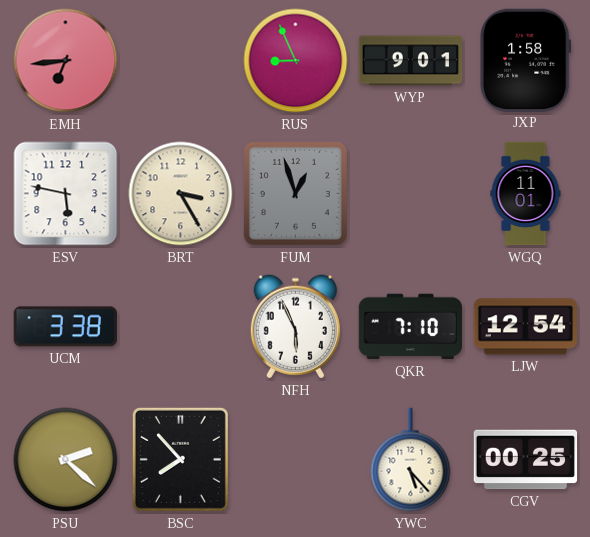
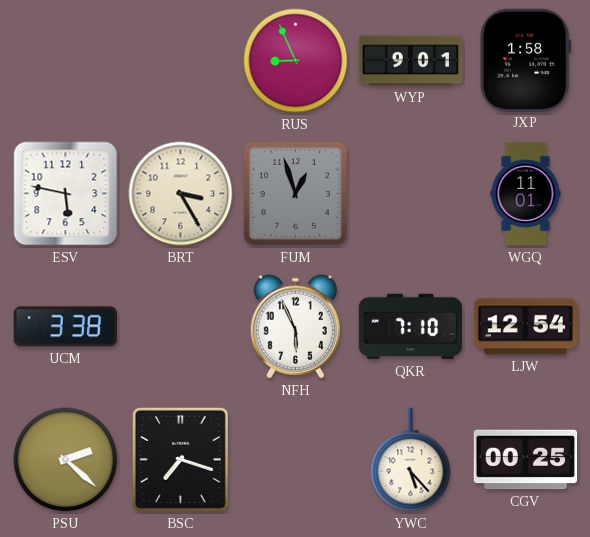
EMH: 6:44 -> none (66, 61)
BSC: 7:53 -> 7:18 (180, 459)
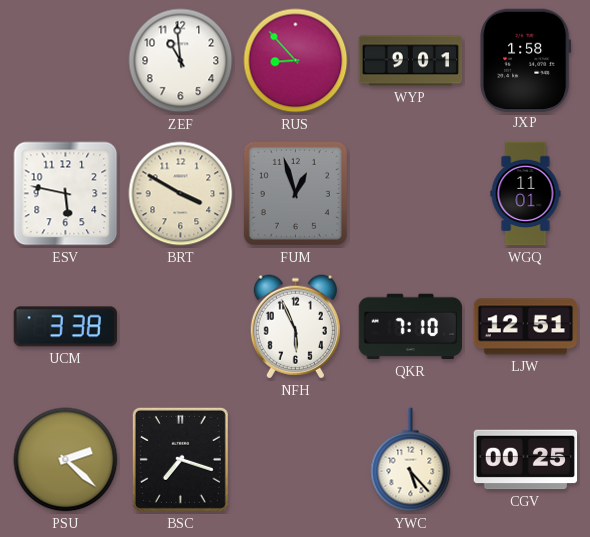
ZEF: none -> 10:59 (181, 61)
RUS: 8:56 -> 8:53 (296, 61)
BRT: 3:25 -> 3:50 (181, 194)
LJW: 12:54 -> 12:51 (526, 327)
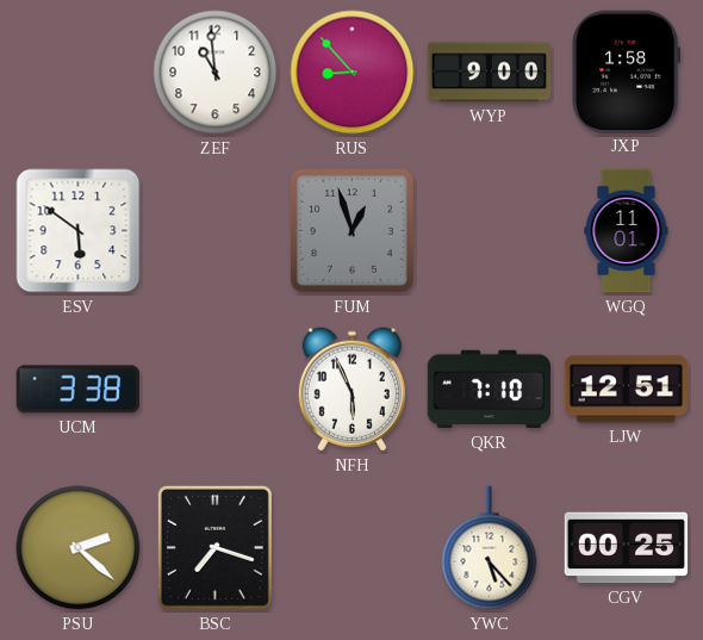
WYP: 9:01 -> 9:00 (490, 73)
ESV: 5:47 -> 5:51 (79, 231)
BRT: 3:50 -> none (181, 194)
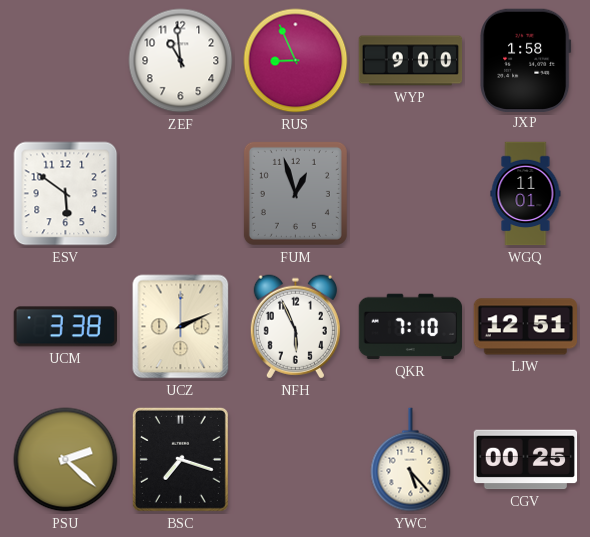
RUS: 8:53 -> 8:56 (296, 61)
UCZ: none -> 2:11 (181, 327)
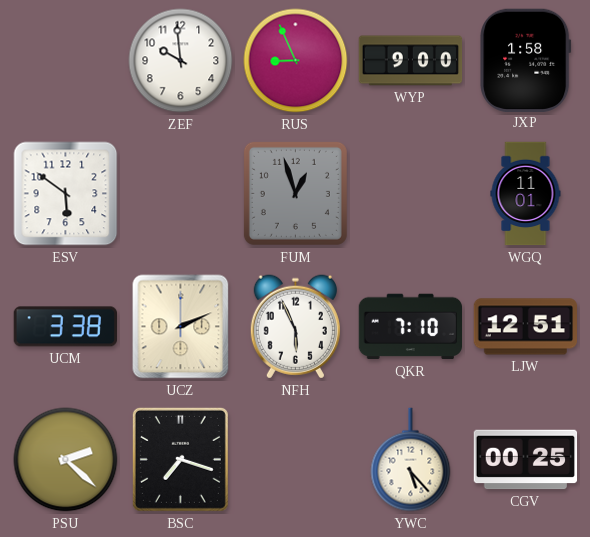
ZEF: 10:59 -> 9:59 (181, 61)
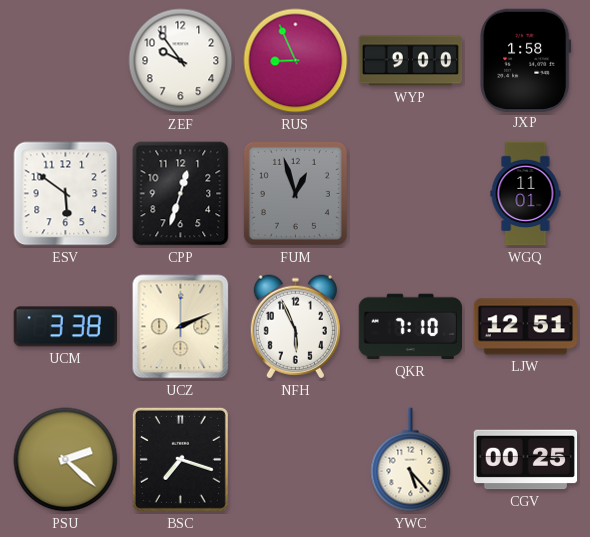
ZEF: 9:59 -> 9:54 (181, 61)
CPP: none -> 12:33 (181, 194)
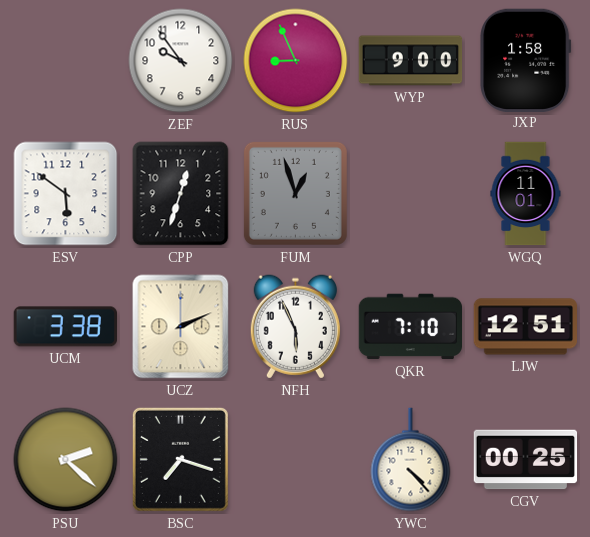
YWC: 5:23 -> 4:23 (411, 460)
